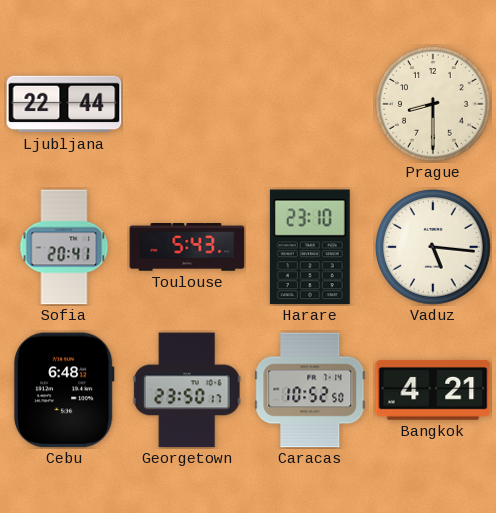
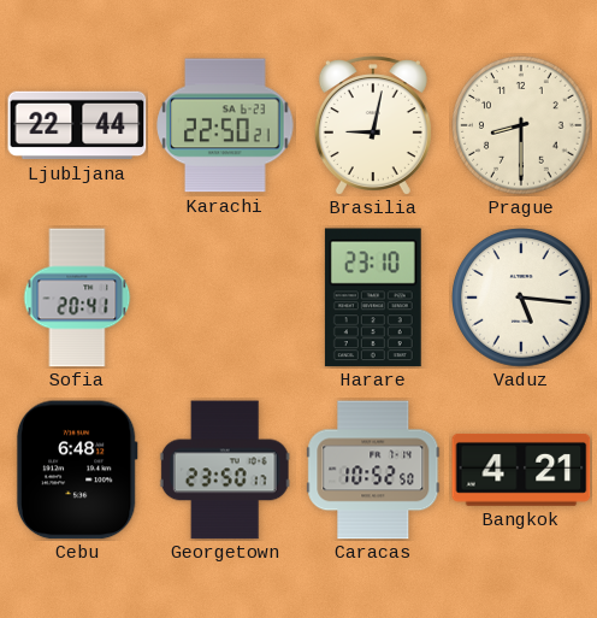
Karachi: none -> 22:50 (225, 125)
Brasilia: none -> 9:02 (373, 125)
Toulouse: 5:43 -> none (187, 247)
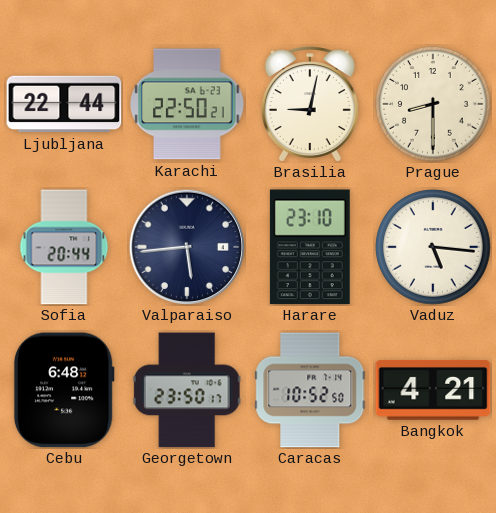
Sofia: 20:41 -> 20:44 (64, 247)
Valparaiso: none -> 5:44 (187, 247)
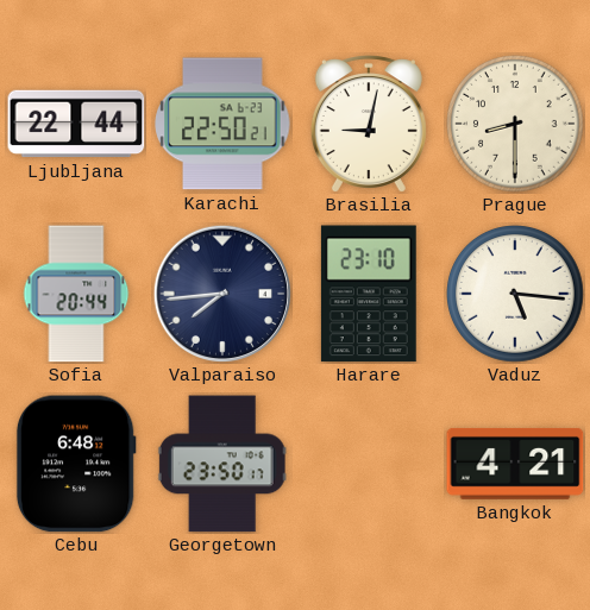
Valparaiso: 5:44 -> 7:44 (222, 294)
Caracas: 10:52 -> none (310, 390)
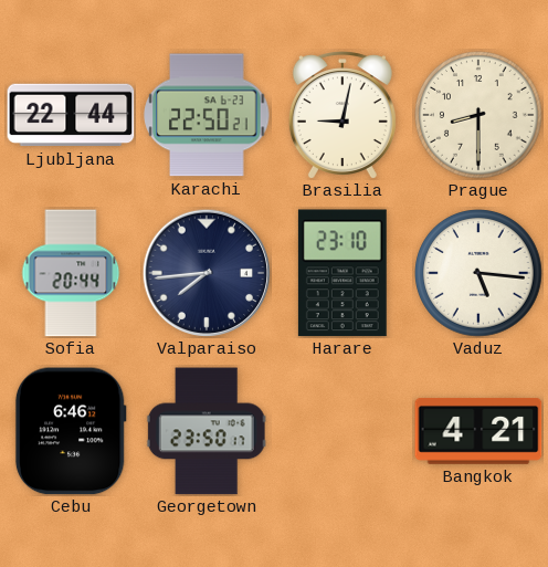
Cebu: 6:48 -> 6:46 (71, 431)
